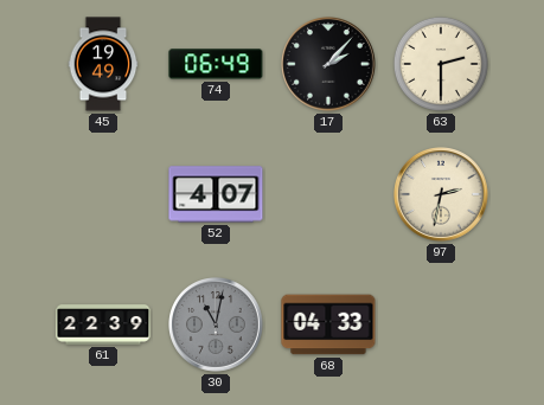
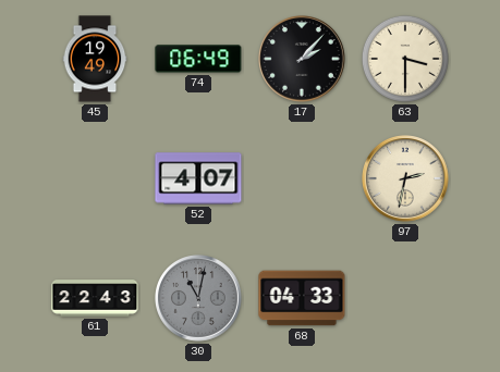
63: 2:30 -> 3:30 (405, 59)
61: 22:39 -> 22:43 (95, 298)
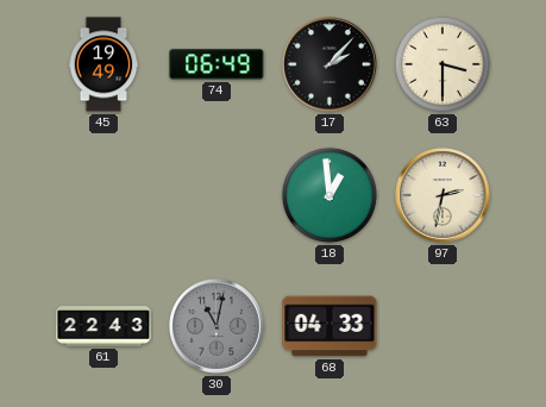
52: 4:07 -> none (198, 178)
18: none -> 12:59 (330, 195)
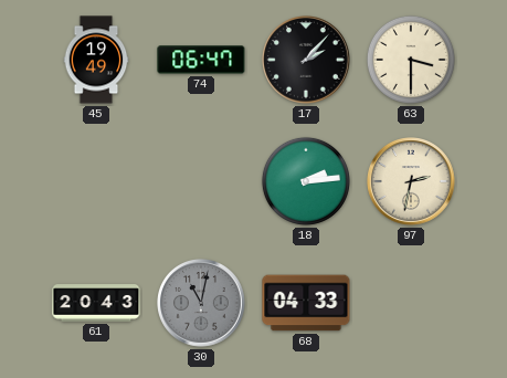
74: 06:49 -> 06:47 (201, 60)
18: 12:59 -> 2:14 (306, 181)
61: 22:43 -> 20:43 (96, 303)
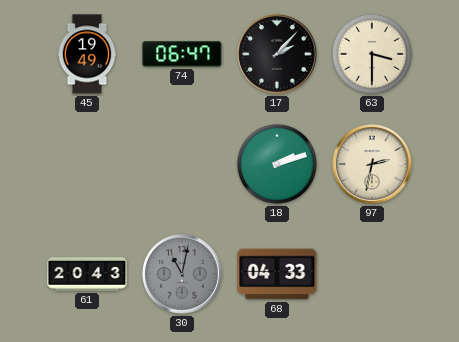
18: 2:14 -> 2:12 (277, 164)
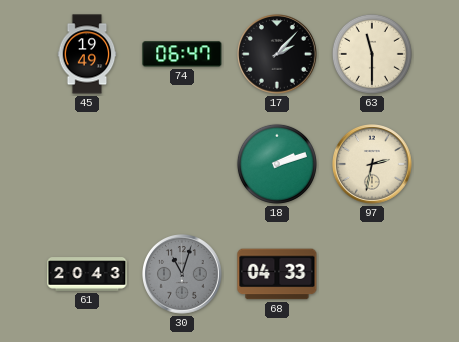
63: 3:30 -> 11:30 (372, 54)
30: 11:02 -> 11:03 (183, 275)
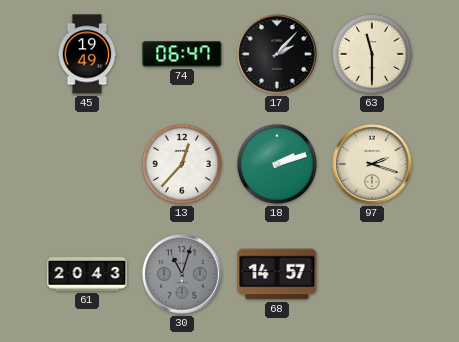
13: none -> 12:37 (182, 164)
97: 2:32 -> 2:18 (373, 165)
68: 04:33 -> 14:57 (277, 274)
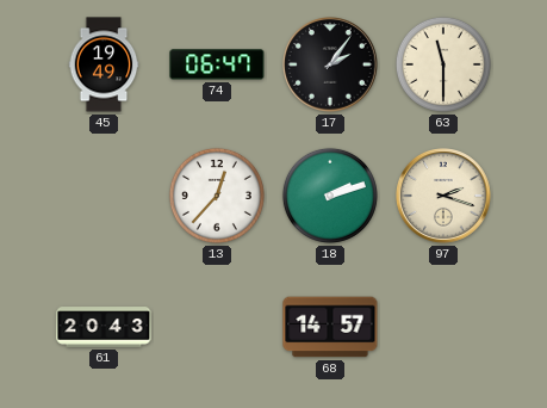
17: 2:07 -> 2:06 (331, 66)
30: 11:03 -> none (183, 275)
